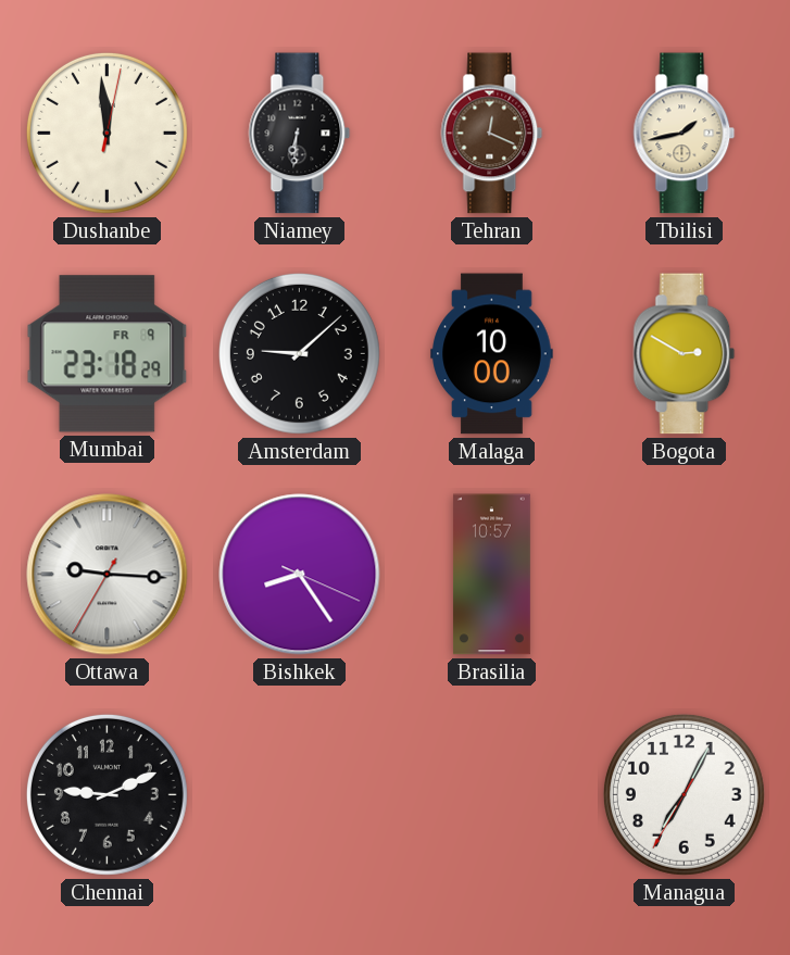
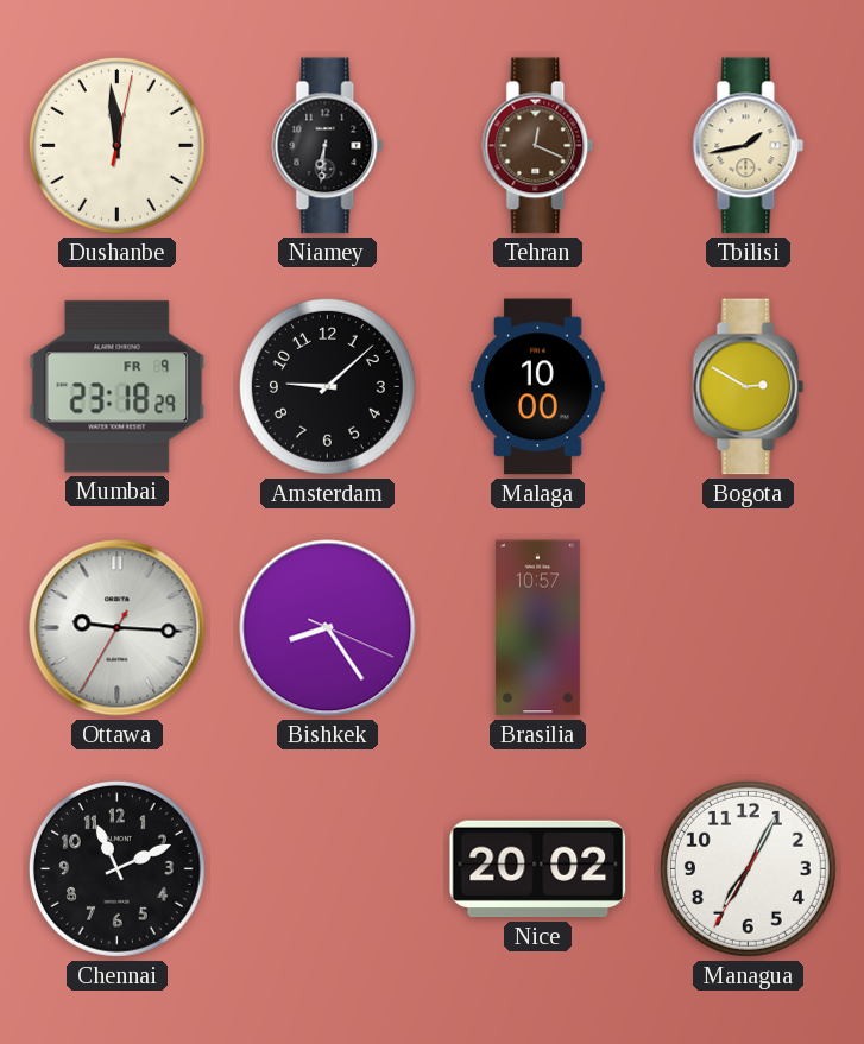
Chennai: 9:11 -> 11:11 (116, 868)
Nice: none -> 20:02 (538, 869)
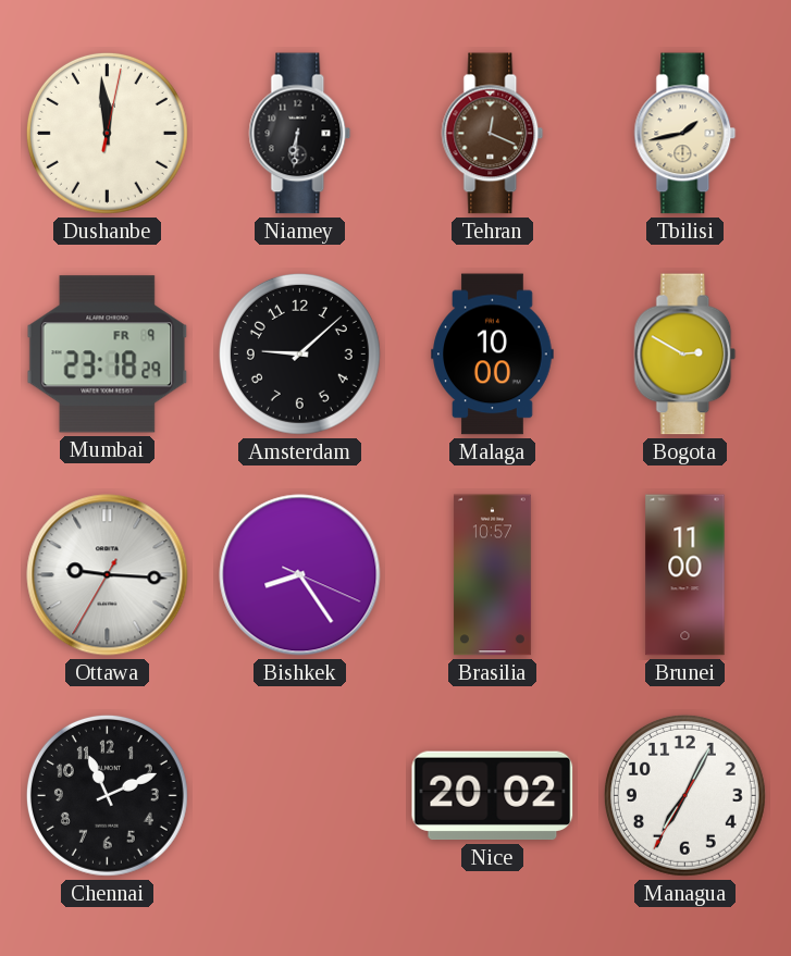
Brunei: none -> 11:00 (685, 575)
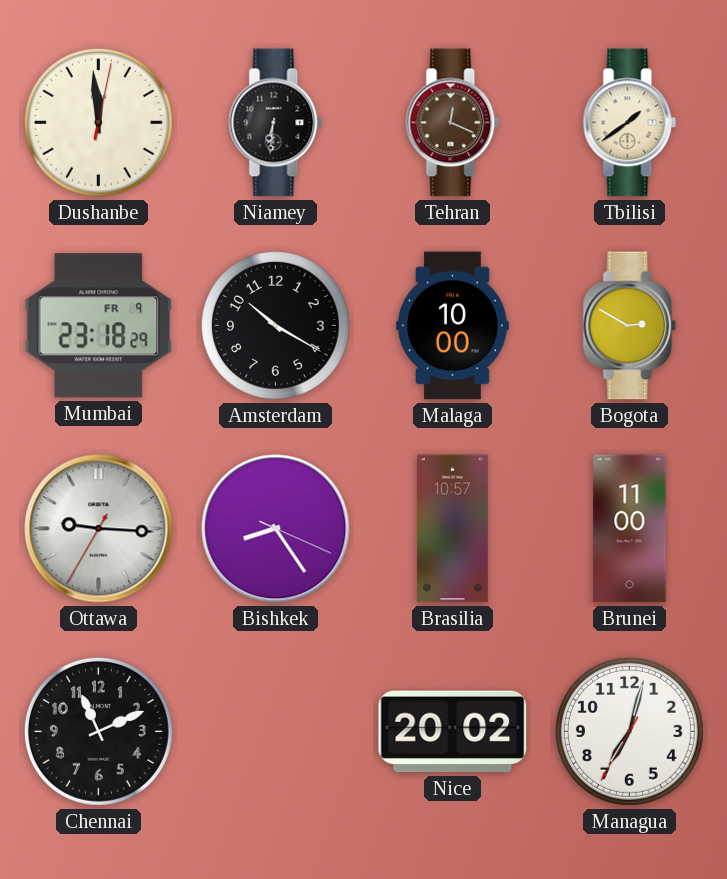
Tbilisi: 1:43 -> 1:39 (630, 123)
Amsterdam: 9:08 -> 10:20 (275, 325)
Managua: 7:04 -> 7:02 (629, 731)
